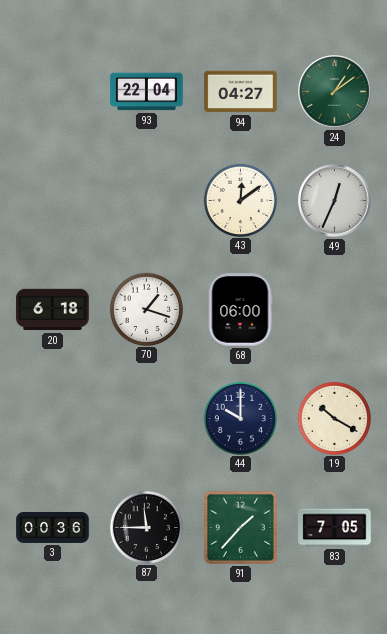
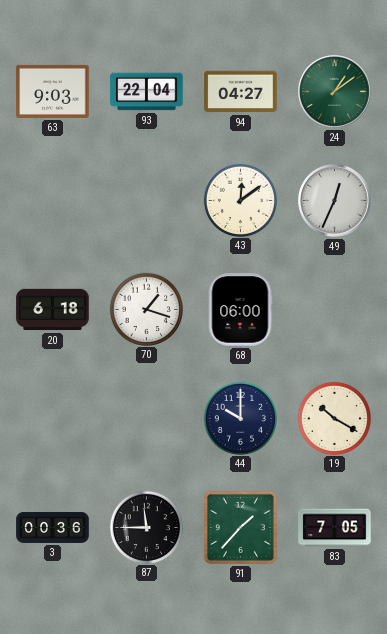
63: none -> 9:03 (53, 91)
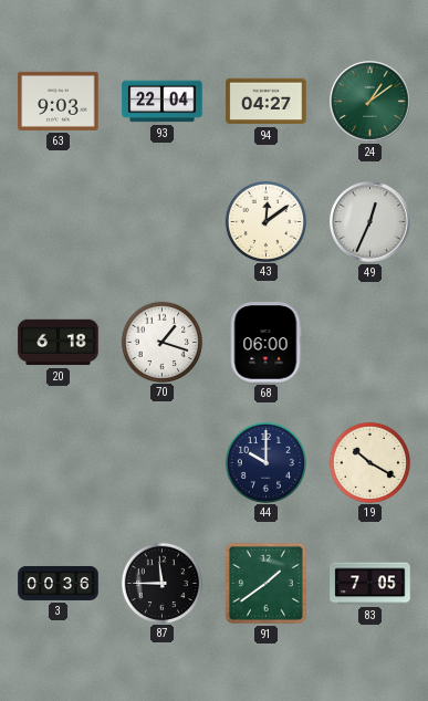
91: 1:37 -> 1:39 (265, 583)
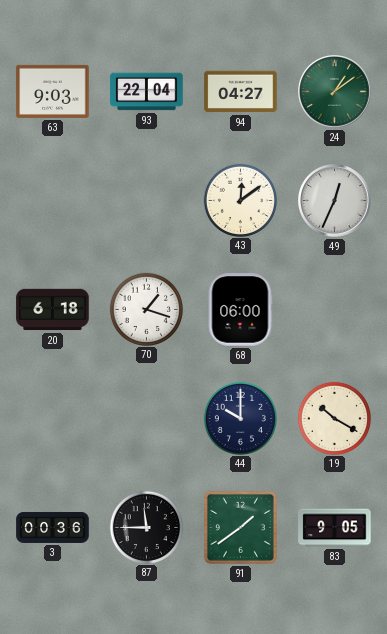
83: 7:05 -> 9:05 (335, 528)
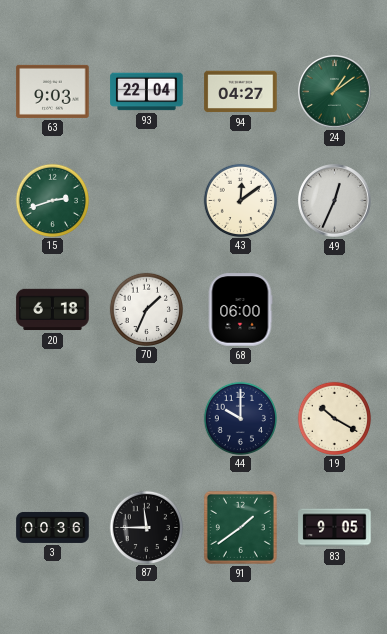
15: none -> 2:42 (52, 200)
70: 1:18 -> 1:34 (146, 309)
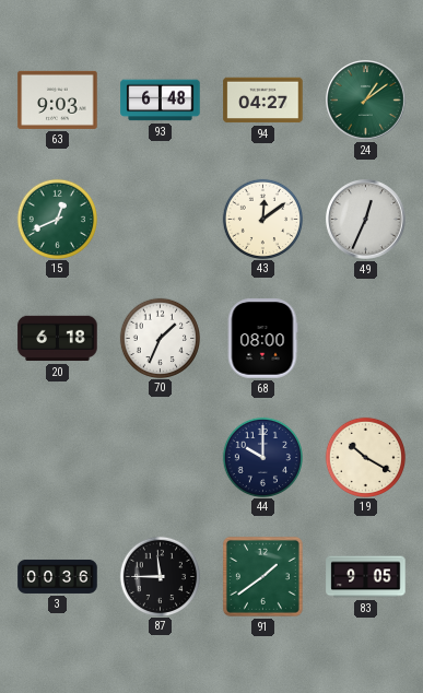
93: 22:04 -> 6:48 (161, 101)
15: 2:42 -> 12:41 (57, 219)
68: 06:00 -> 08:00 (262, 339)
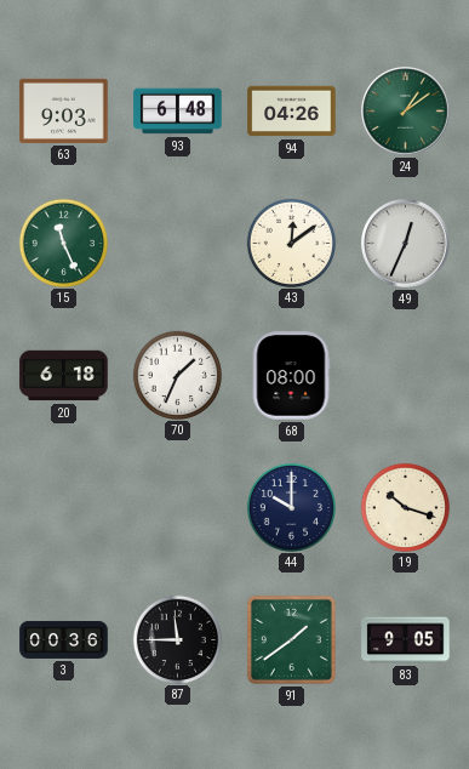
94: 04:27 -> 04:26 (292, 112)
15: 12:41 -> 11:26 (63, 243)
19: 10:20 -> 10:18 (405, 507)
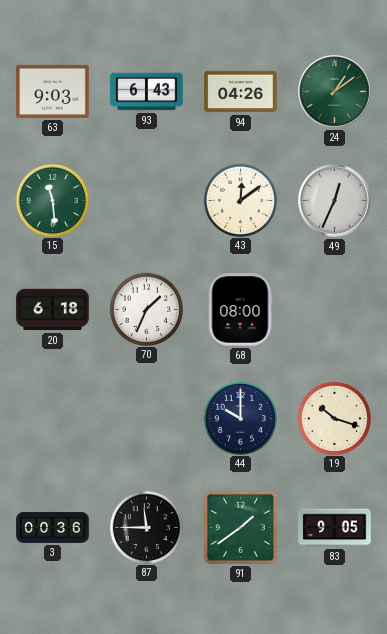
93: 6:48 -> 6:43 (147, 92)
15: 11:26 -> 11:29 (52, 200)
